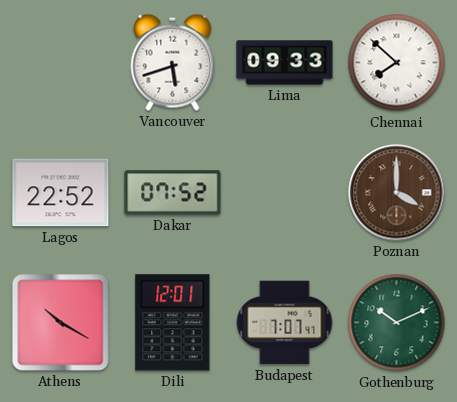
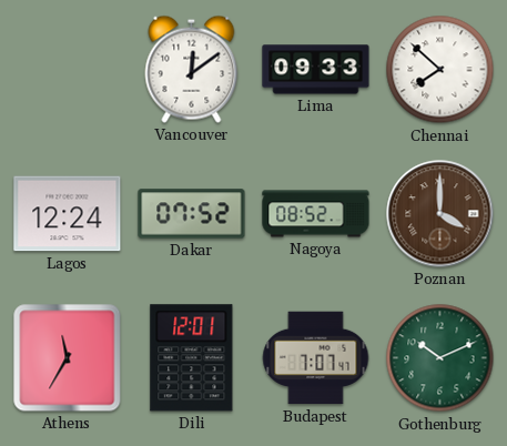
Vancouver: 5:42 -> 12:09 (192, 69)
Lagos: 22:52 -> 12:24 (68, 214)
Nagoya: none -> 08:52 (316, 214)
Athens: 10:20 -> 11:35 (68, 358)
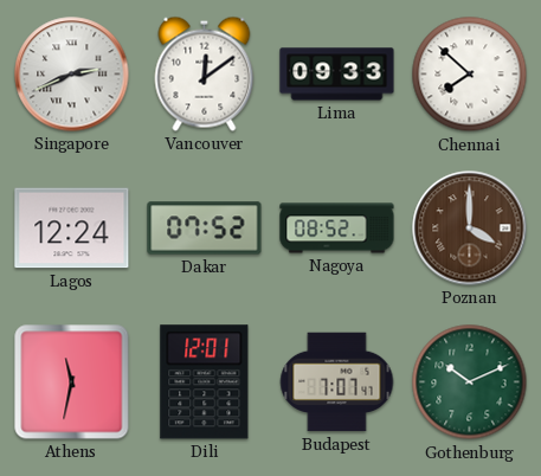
Singapore: none -> 2:41 (72, 75)
Athens: 11:35 -> 11:32 (72, 382)
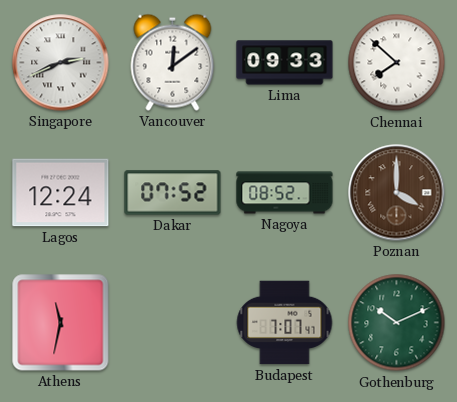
Dili: 12:01 -> none (205, 382)
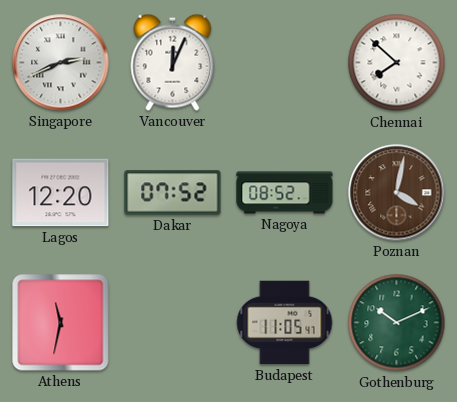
Vancouver: 12:09 -> 12:04 (173, 62)
Lima: 09:33 -> none (285, 63)
Lagos: 12:24 -> 12:20 (61, 193)
Poznan: 4:00 -> 4:02 (397, 193)
Budapest: 7:07 -> 11:05 (285, 323)
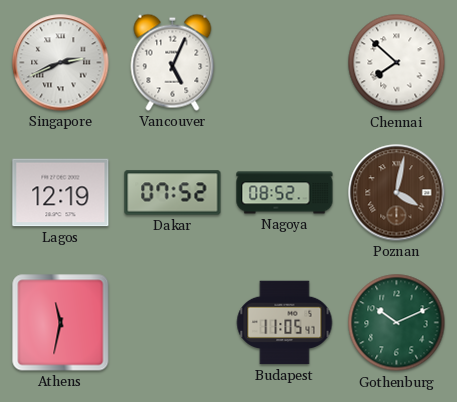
Vancouver: 12:04 -> 5:04 (173, 62)
Lagos: 12:20 -> 12:19 (61, 193)
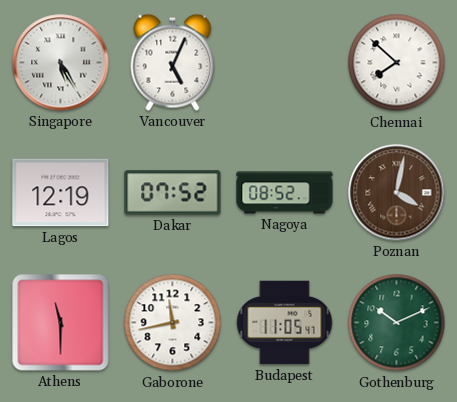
Singapore: 2:41 -> 5:25 (61, 63)
Athens: 11:32 -> 11:30 (61, 323)
Gaborone: none -> 11:43 (173, 323)
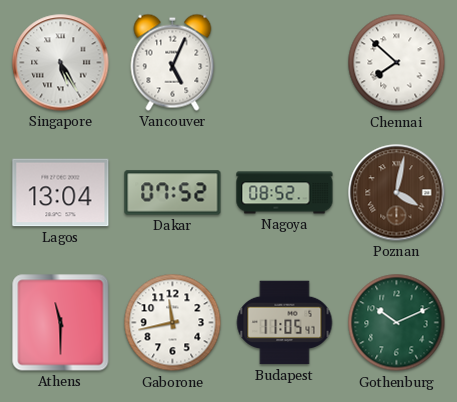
Lagos: 12:19 -> 13:04 (61, 193)
